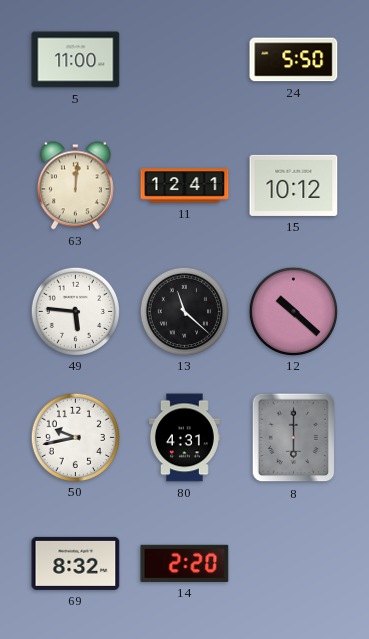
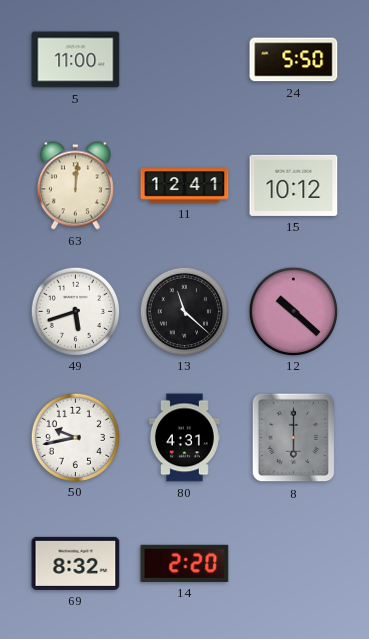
49: 5:46 -> 5:42 (75, 311)
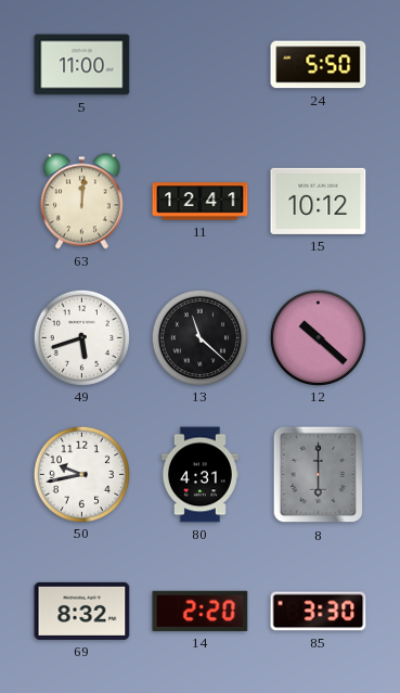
85: none -> 3:30 (319, 612)
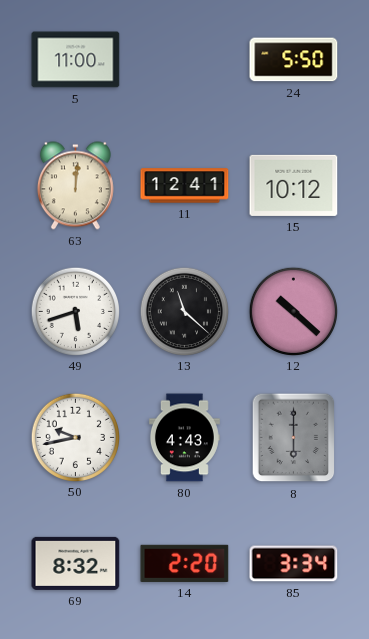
80: 4:31 -> 4:43 (184, 438)
85: 3:30 -> 3:34 (294, 564)
